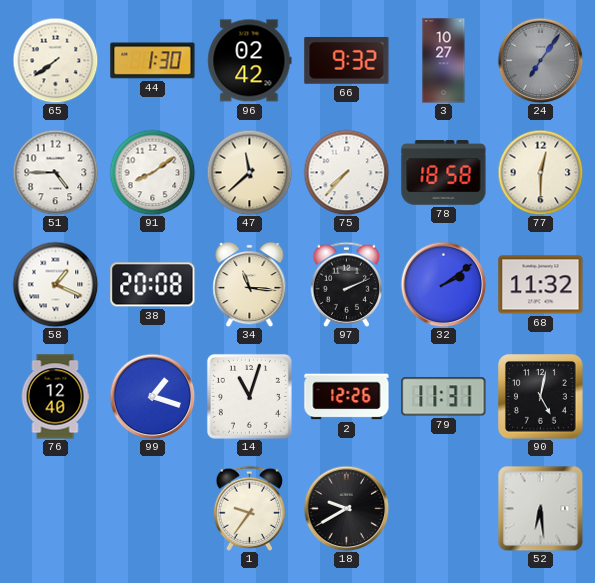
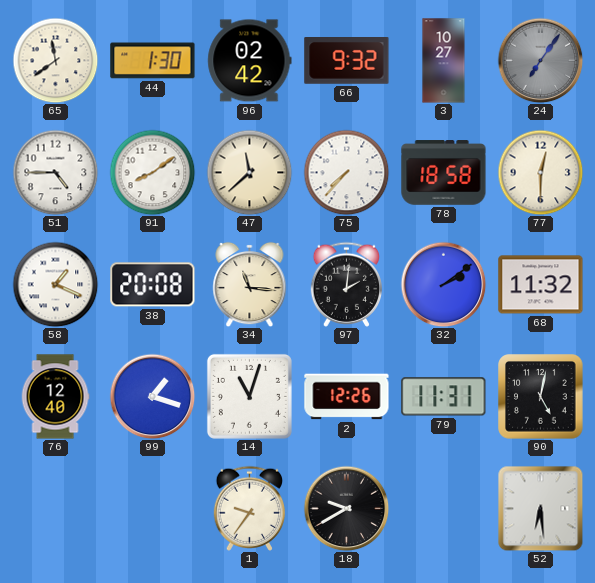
65: 7:39 -> 11:39 (55, 60)
97: 2:11 -> 2:01 (346, 284)
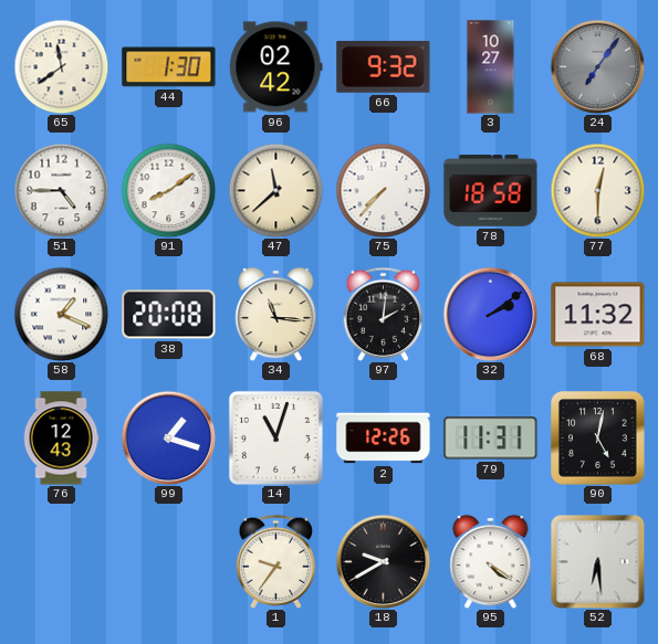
76: 12:40 -> 12:43 (61, 439)
95: none -> 4:21 (491, 561)
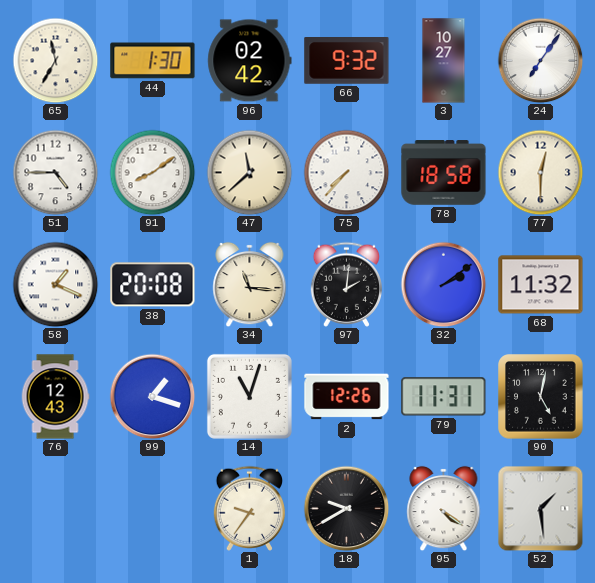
65: 11:39 -> 11:35 (55, 60)
24 dial: grey -> white (540, 60)
52: 6:29 -> 1:29 (540, 508)
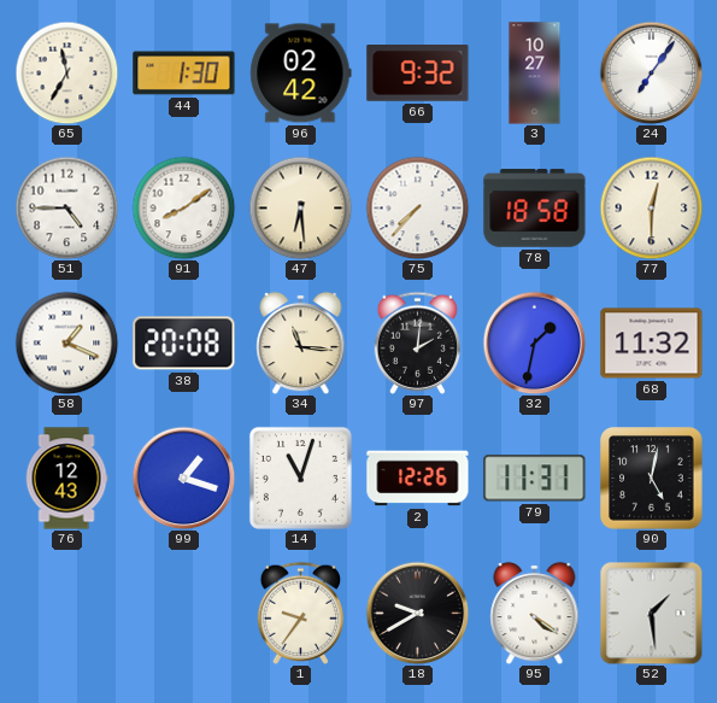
47: 11:38 -> 6:29 (300, 207)
32: 2:09 -> 1:32 (534, 342)
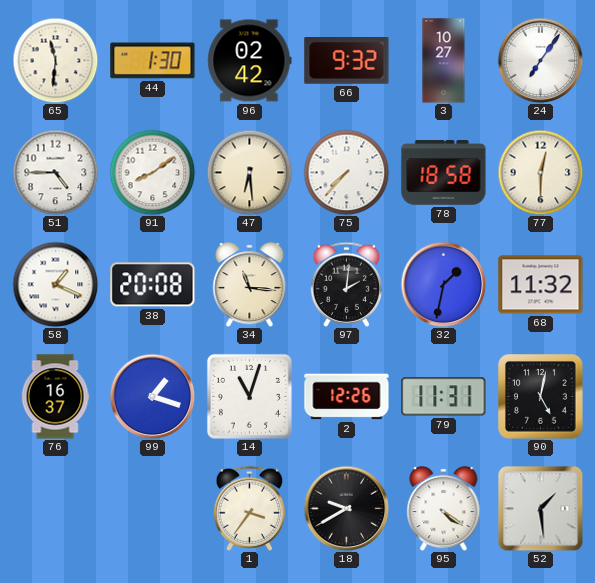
65: 11:35 -> 11:31 (55, 60)
76: 12:43 -> 16:37 (55, 397)
1: 9:36 -> 3:36 (249, 508)
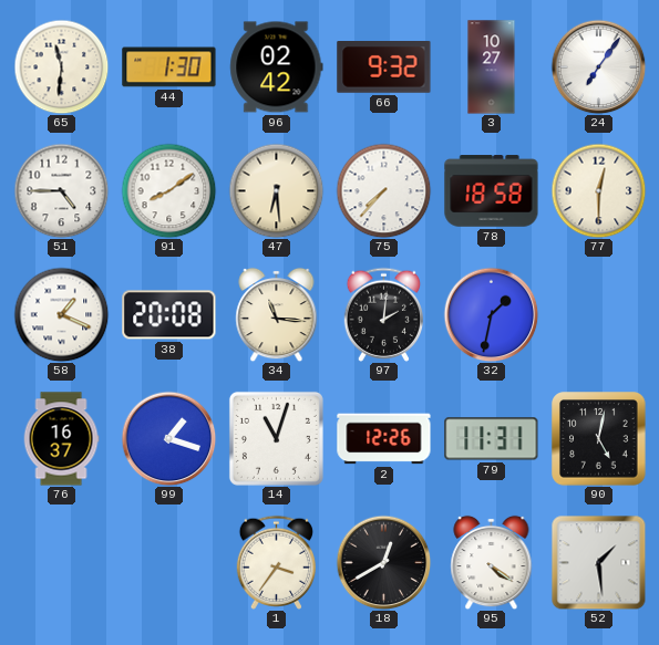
68: 11:32 -> none (541, 285)
18: 9:40 -> 12:40 (383, 562)
